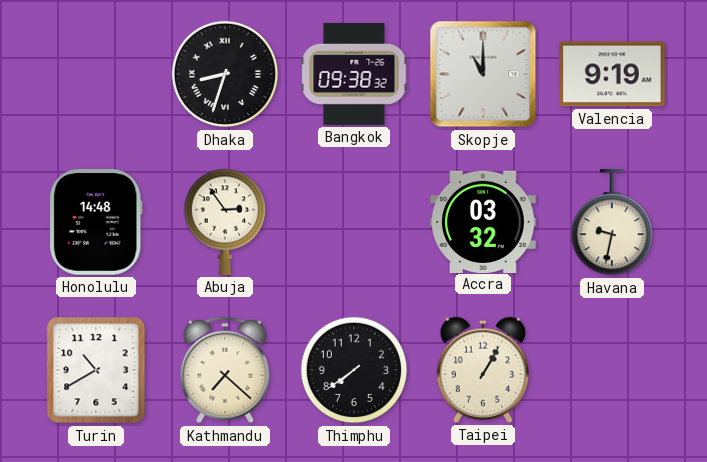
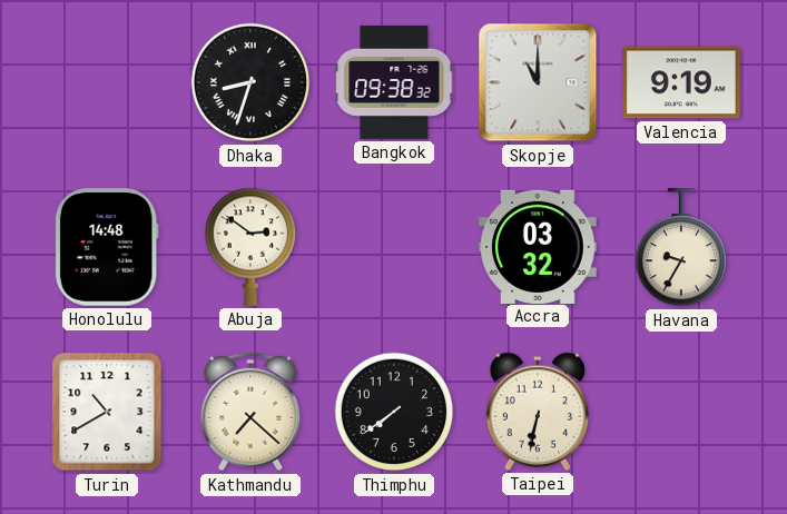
Abuja: 2:54 -> 2:51 (249, 247)
Havana: 9:32 -> 9:35 (680, 248)
Taipei: 1:05 -> 6:32 (537, 412)
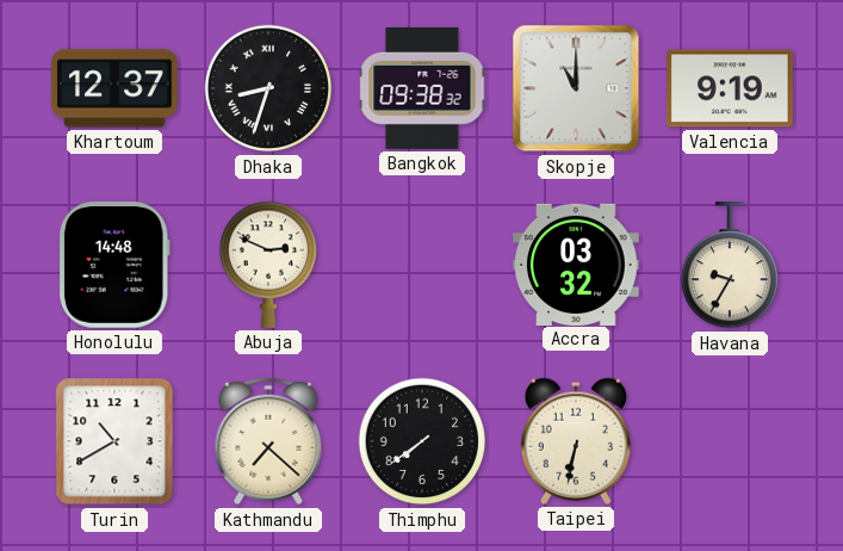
Khartoum: none -> 12:37 (114, 88)
Abuja: 2:51 -> 2:49 (267, 265)
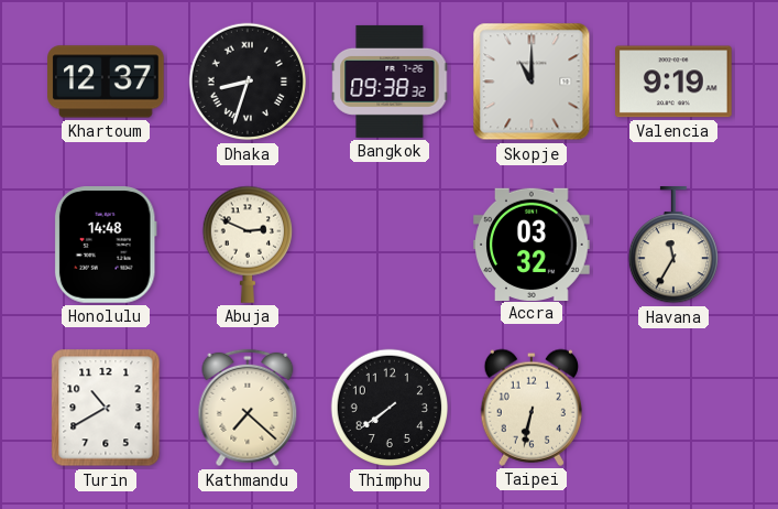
Havana: 9:35 -> 11:35 (672, 246)
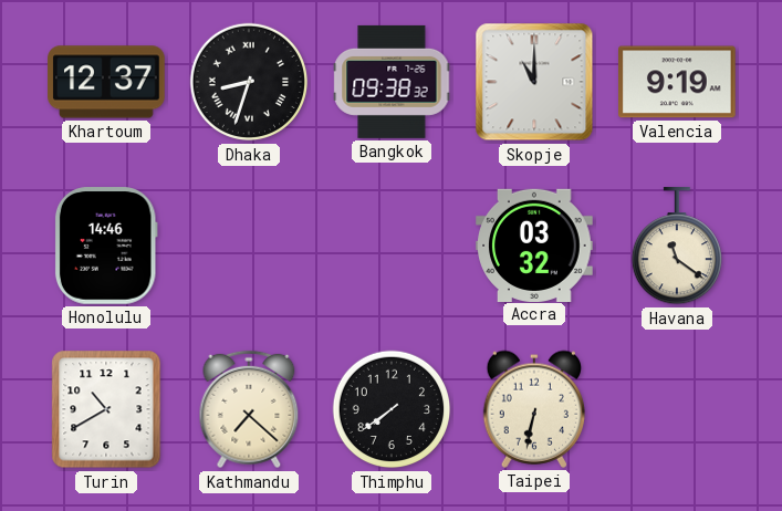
Honolulu: 14:48 -> 14:46 (106, 246)
Abuja: 2:49 -> none (246, 245)
Havana: 11:35 -> 11:21 (676, 247)
